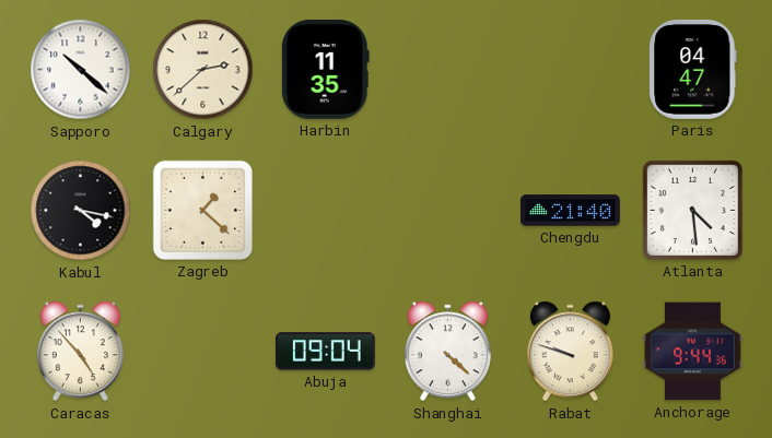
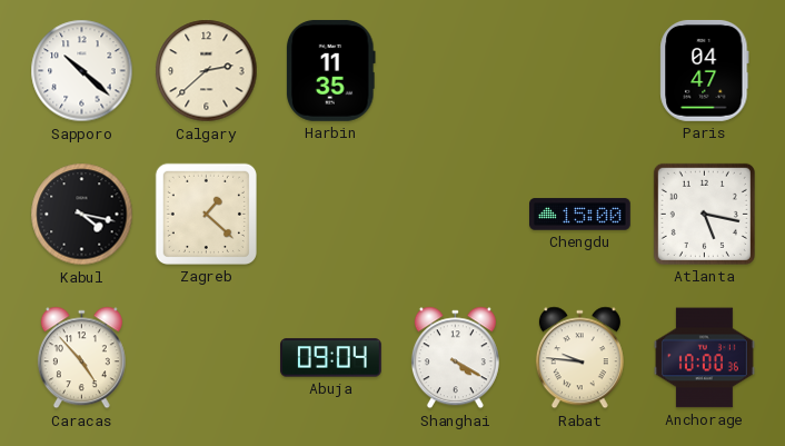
Chengdu: 21:40 -> 15:00 (580, 215)
Atlanta: 4:29 -> 5:17 (704, 214)
Shanghai: 4:22 -> 4:20 (455, 358)
Rabat: 9:48 -> 9:46 (579, 358)
Anchorage: 9:44 -> 10:00 (705, 358)
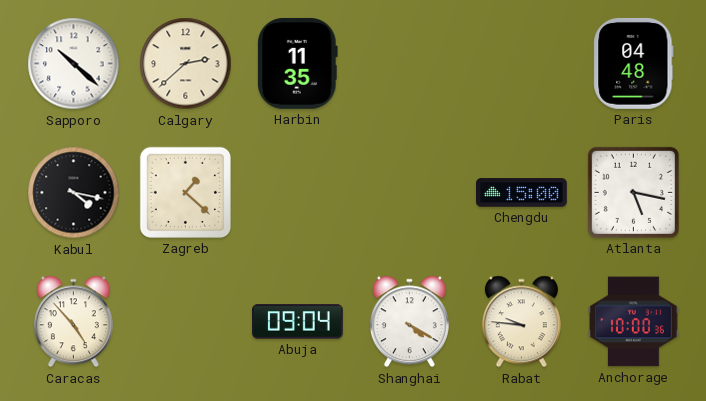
Paris: 04:47 -> 04:48 (634, 63)
